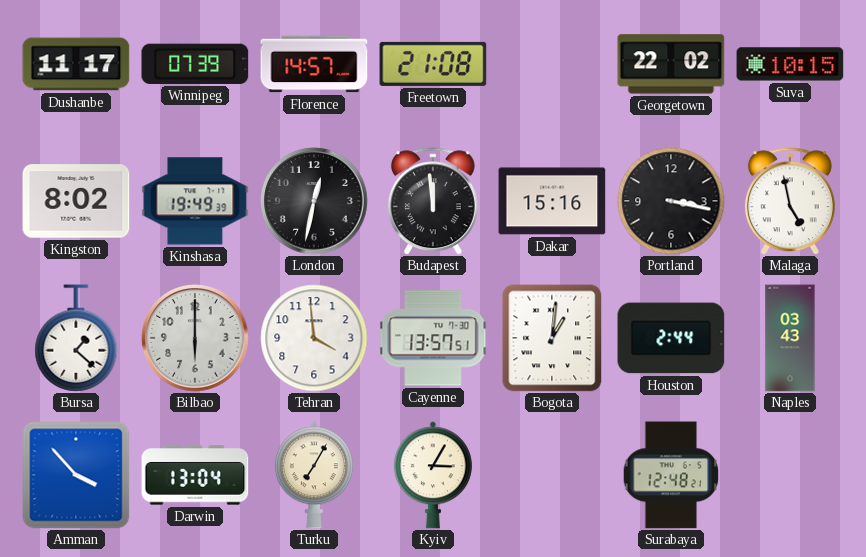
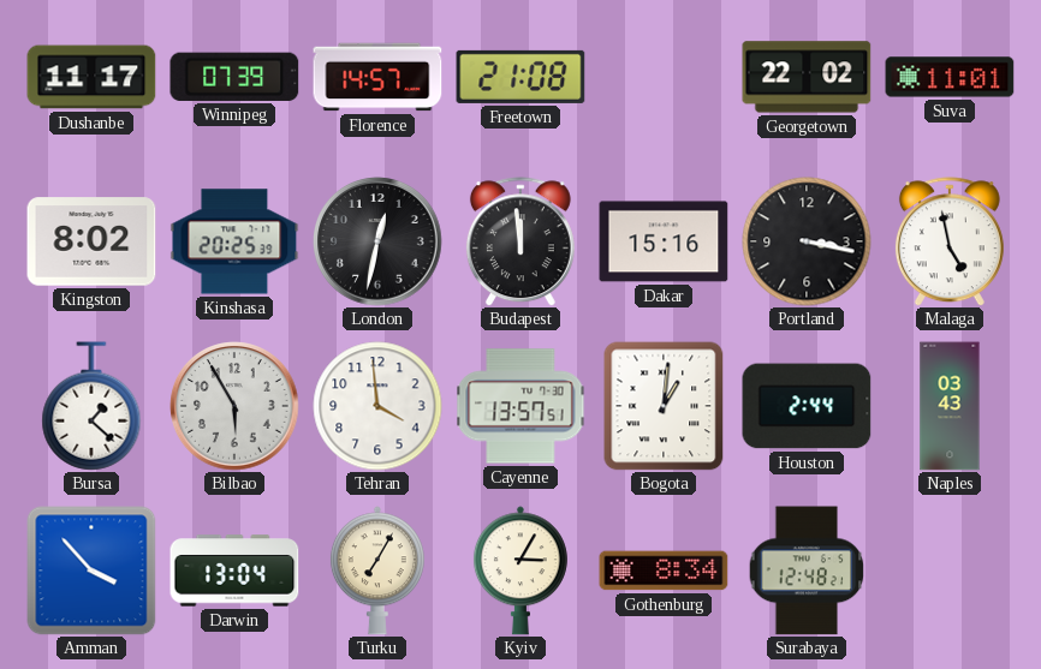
Suva: 10:15 -> 11:01 (950, 77)
Kinshasa: 19:49 -> 20:25 (234, 241)
Bilbao: 6:00 -> 5:55 (234, 406)
Gothenburg: none -> 8:34 (664, 571)
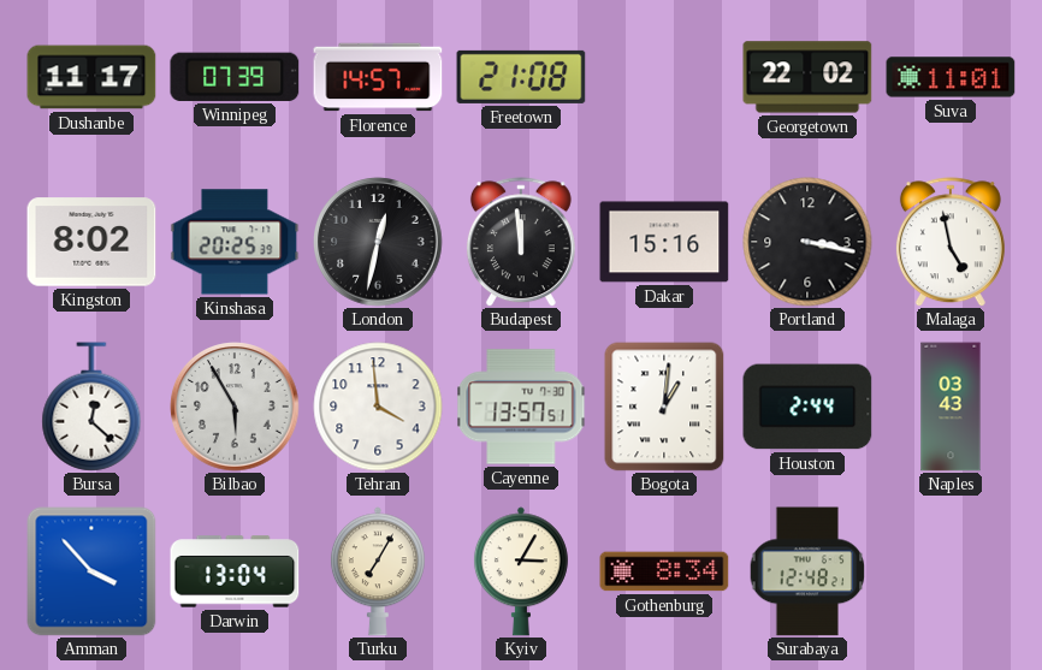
Bursa: 1:22 -> 12:22 (91, 407)
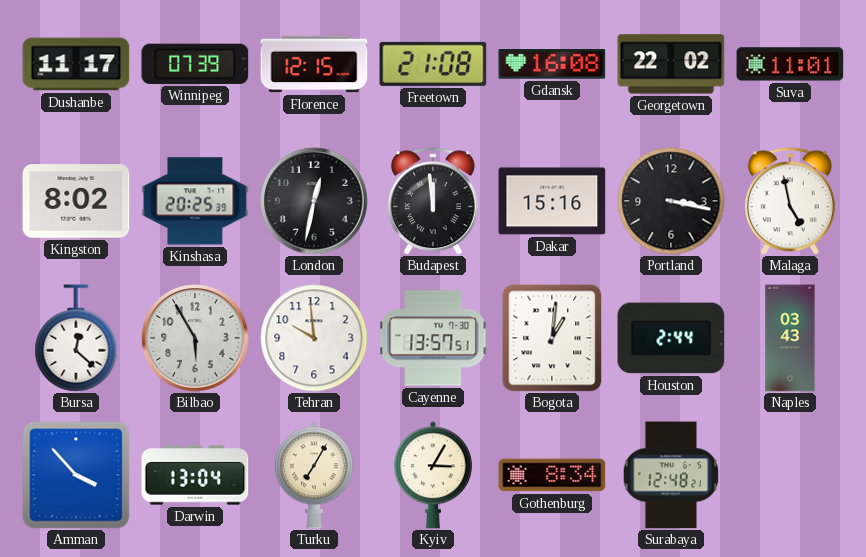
Florence: 14:57 -> 12:15 (314, 64)
Gdansk: none -> 16:08 (552, 64)
Tehran: 3:59 -> 9:59 (314, 338)
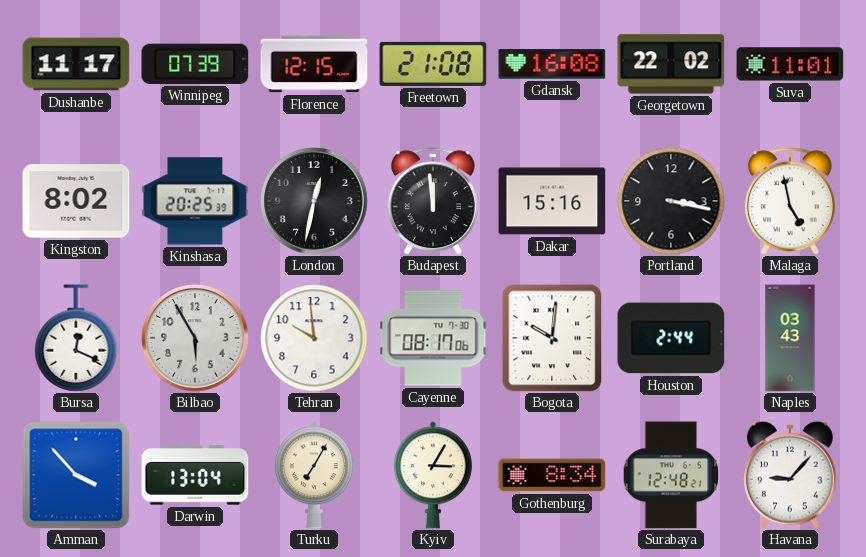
Bursa: 12:22 -> 12:19 (76, 338)
Cayenne: 13:57 -> 08:17 (433, 338)
Bogota: 1:01 -> 10:01 (552, 338)
Havana: none -> 9:07 (790, 475)
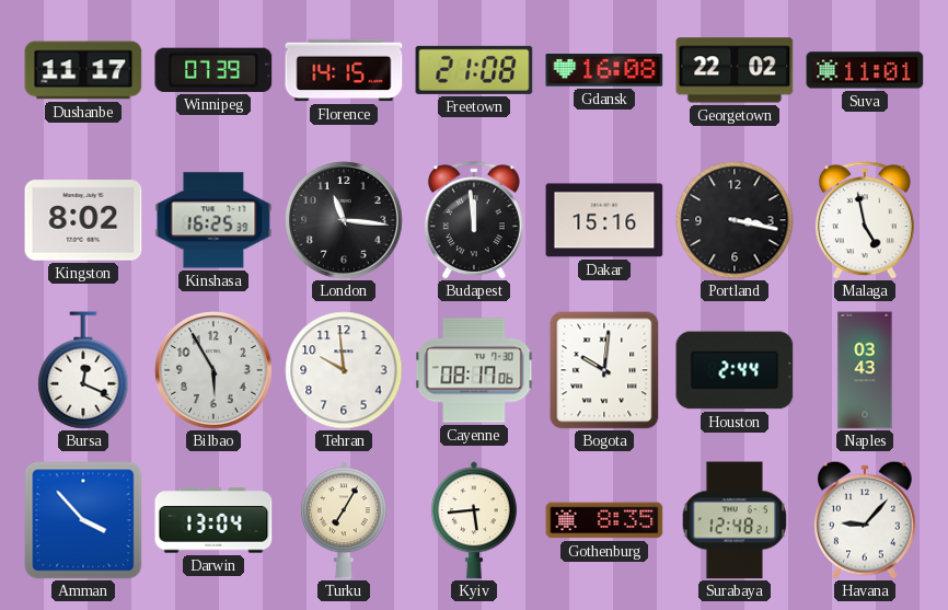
Florence: 12:15 -> 14:15 (344, 70)
Kinshasa: 20:25 -> 16:25 (213, 220)
London: 12:32 -> 11:16 (344, 220)
Kyiv: 3:05 -> 5:44 (474, 520)
Gothenburg: 8:34 -> 8:35 (604, 520)
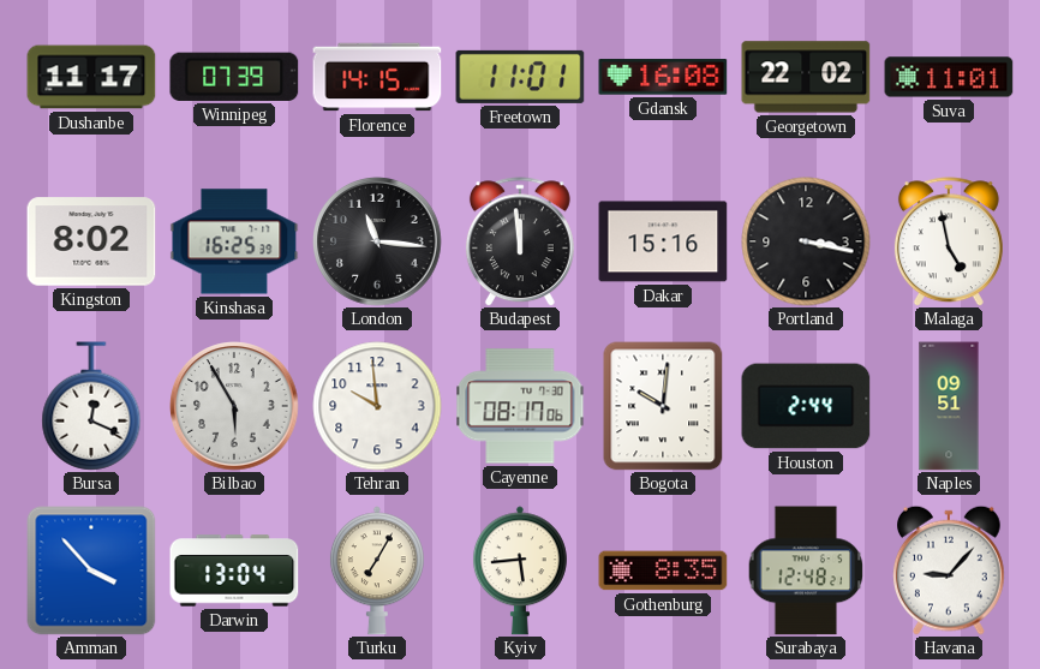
Freetown: 21:08 -> 11:01 (520, 77)
Naples: 03:43 -> 09:51 (949, 406)
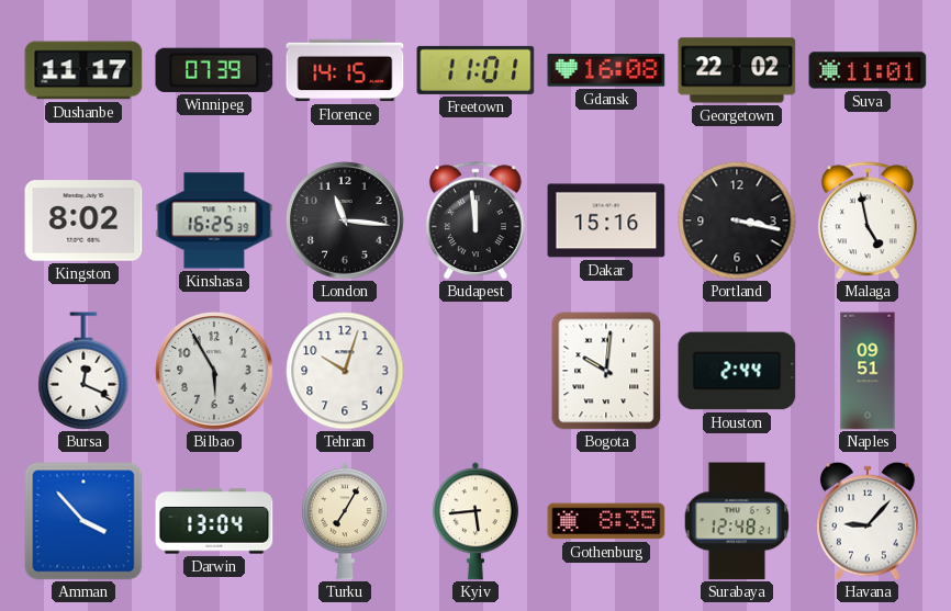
Tehran: 9:59 -> 10:03 (345, 371)
Cayenne: 08:17 -> none (520, 406)
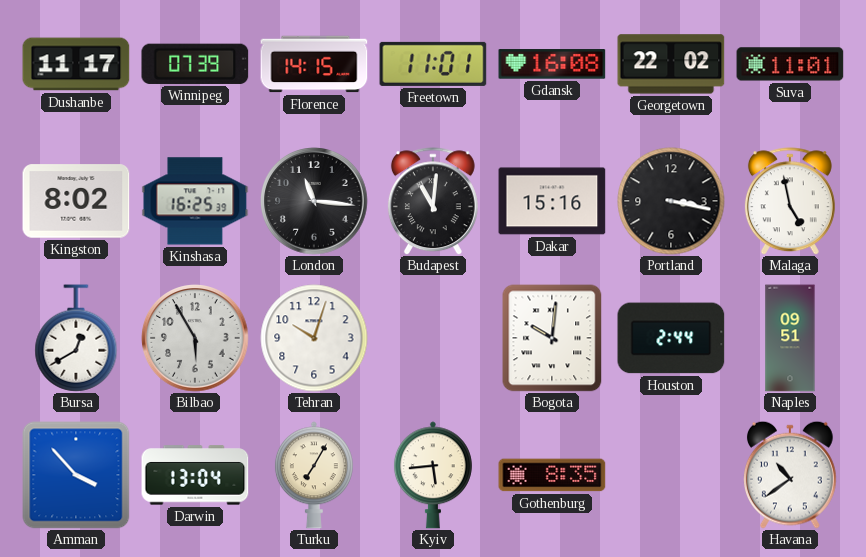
Budapest: 11:59 -> 11:01 (433, 201)
Bursa: 12:19 -> 12:40 (76, 338)
Surabaya: 12:48 -> none (737, 521)
Havana: 9:07 -> 10:39 (790, 475)
